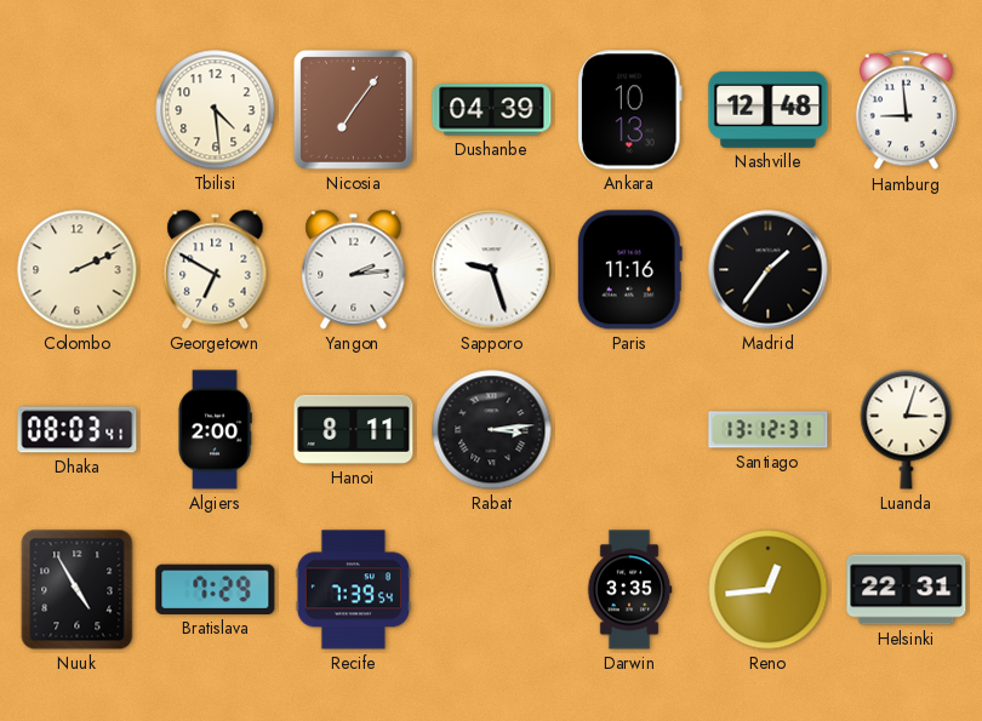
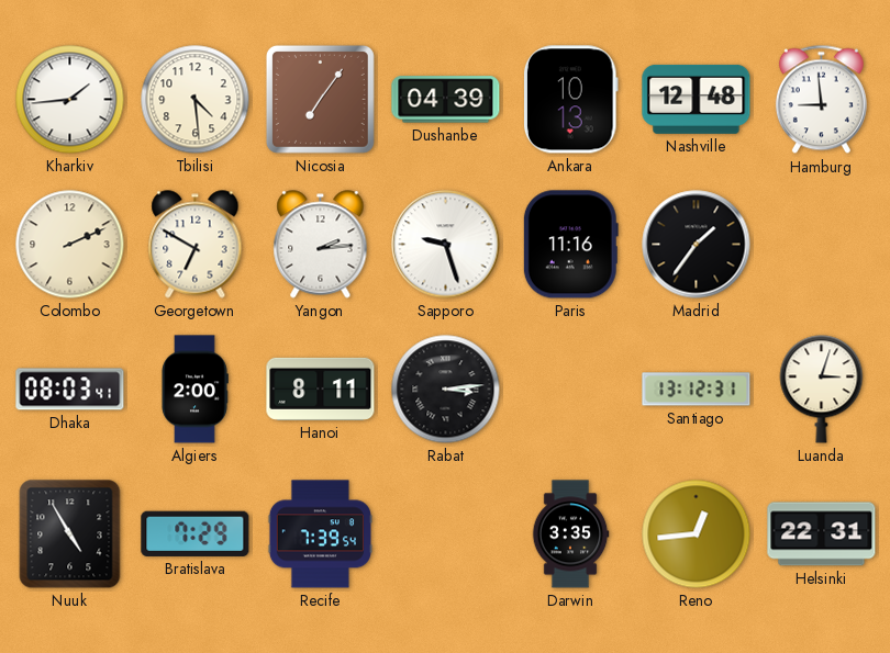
Kharkiv: none -> 1:44 (70, 100)
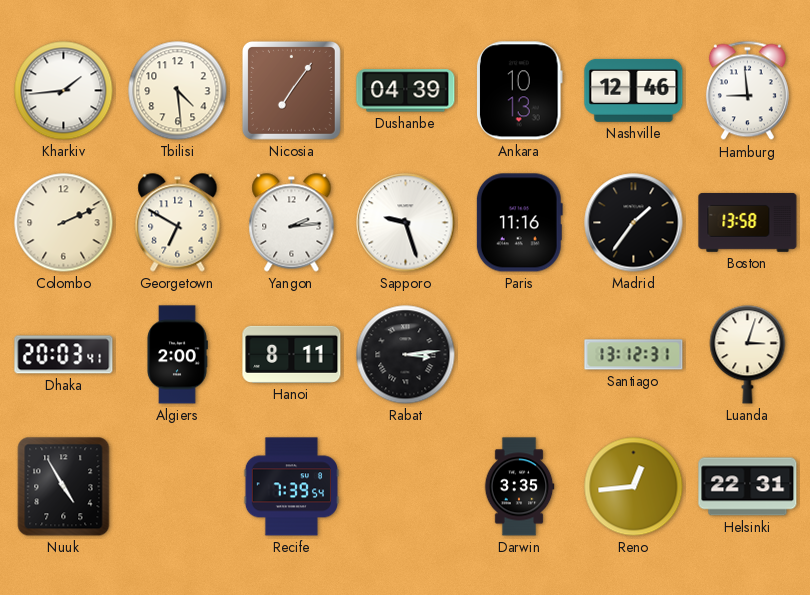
Nashville: 12:48 -> 12:46 (634, 90)
Boston: none -> 13:58 (748, 223)
Dhaka: 08:03 -> 20:03 (64, 355)
Bratislava: 7:29 -> none (196, 533)
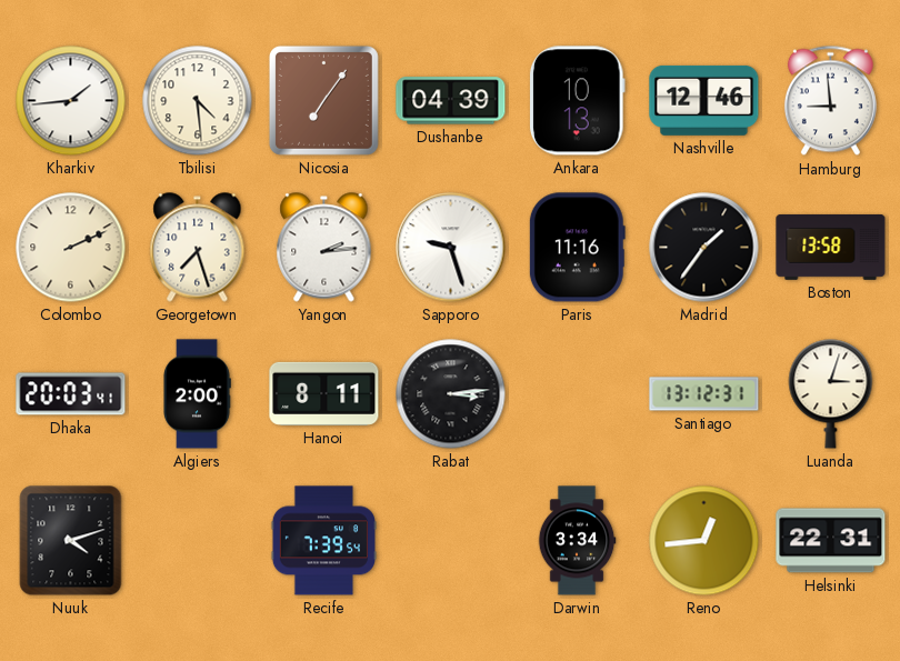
Georgetown: 6:50 -> 7:27 (198, 248)
Nuuk: 4:55 -> 4:12 (71, 541)
Darwin: 3:35 -> 3:34 (577, 541)
